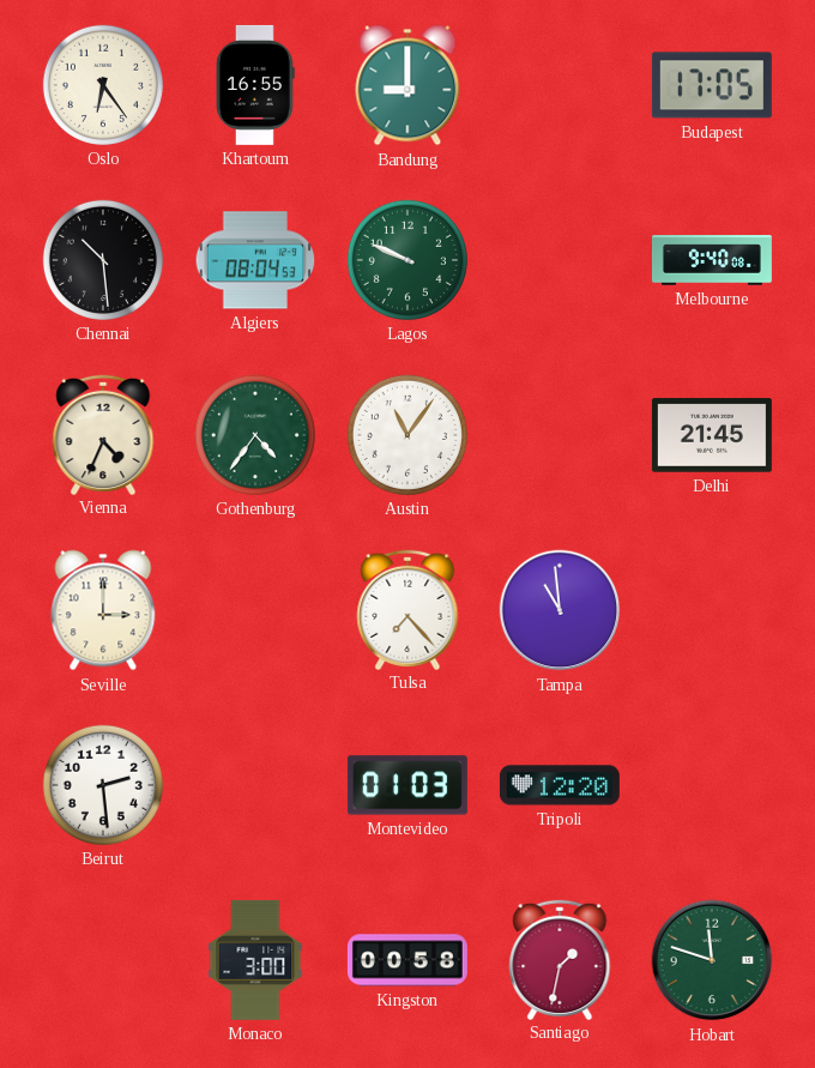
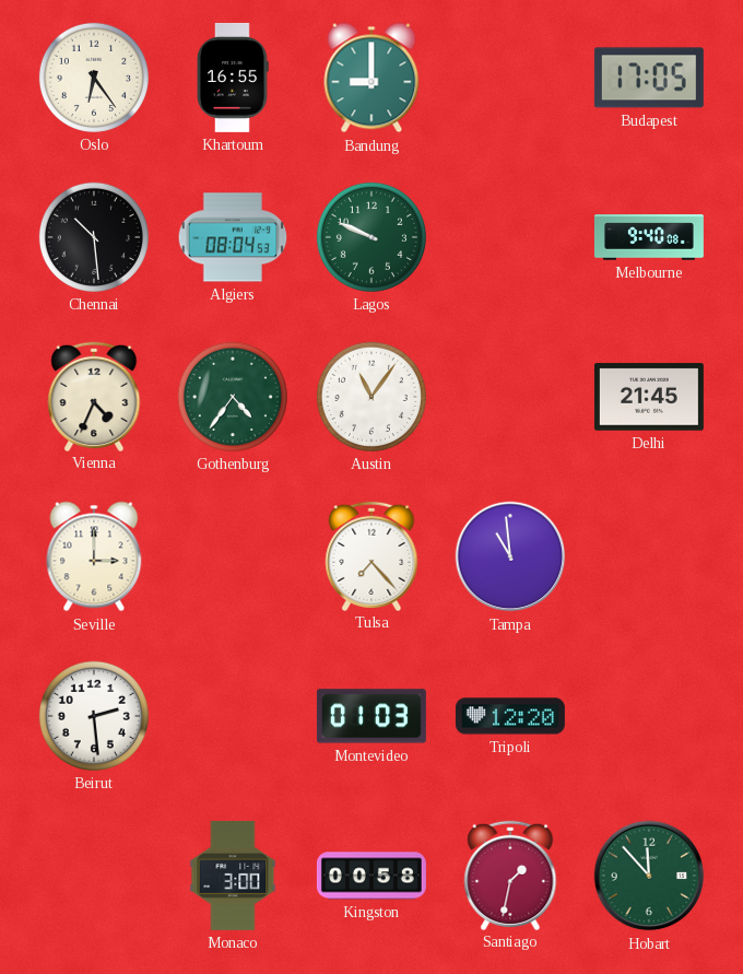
Hobart: 11:48 -> 11:53 (649, 876)
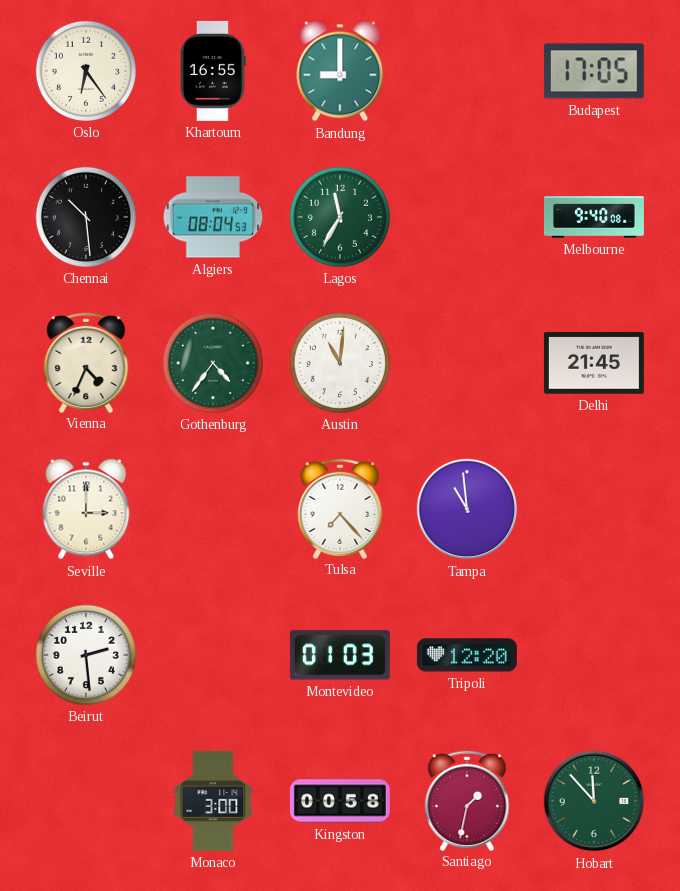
Lagos: 9:49 -> 11:35 (340, 217)
Austin: 11:06 -> 11:01 (340, 363)
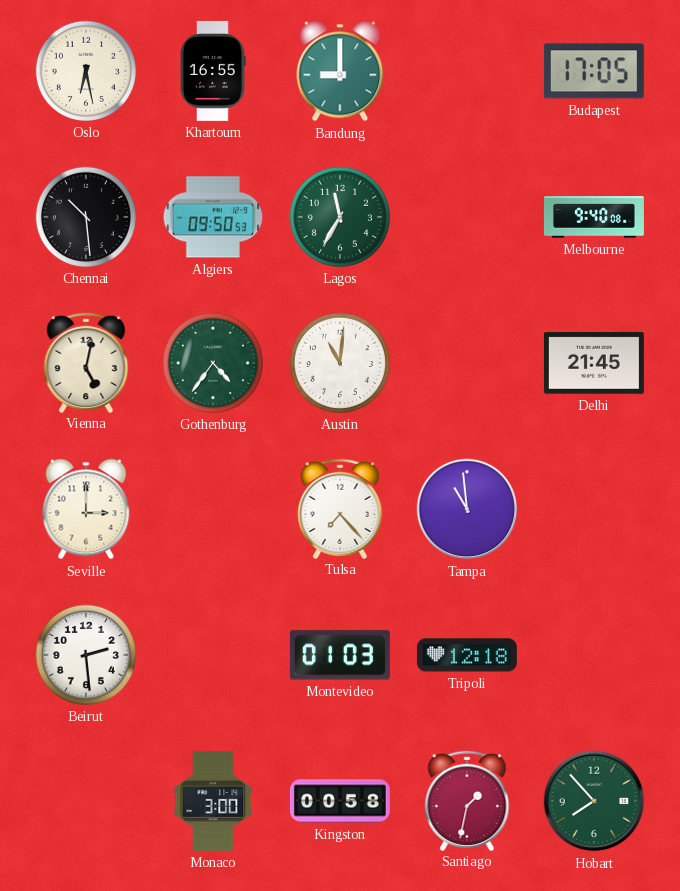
Oslo: 6:24 -> 6:28 (86, 71)
Algiers: 08:04 -> 09:50 (213, 217)
Vienna: 4:34 -> 5:02 (86, 362)
Tripoli: 12:20 -> 12:18 (467, 655)
Hobart: 11:53 -> 7:53 (594, 801)
